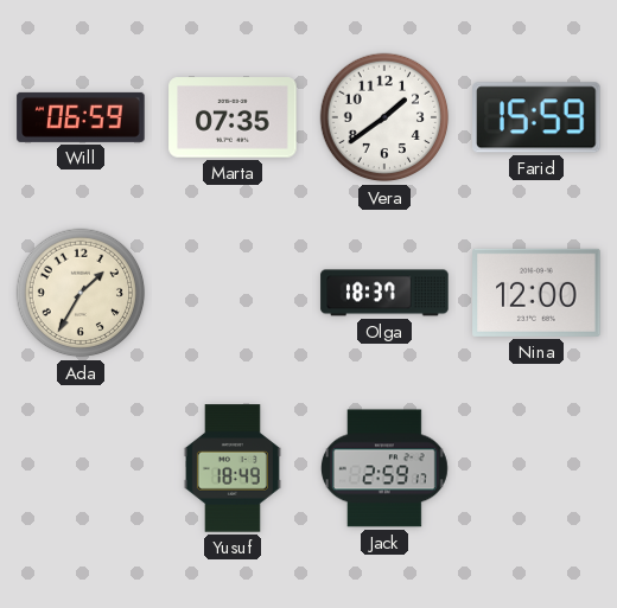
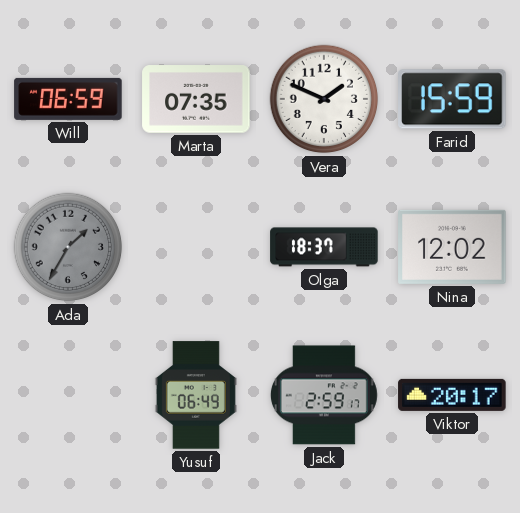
Vera: 1:39 -> 1:49 (324, 99)
Ada dial: cream -> grey (68, 247)
Nina: 12:00 -> 12:02 (452, 247)
Yusuf: 18:49 -> 06:49 (196, 395)
Viktor: none -> 20:17 (452, 395)
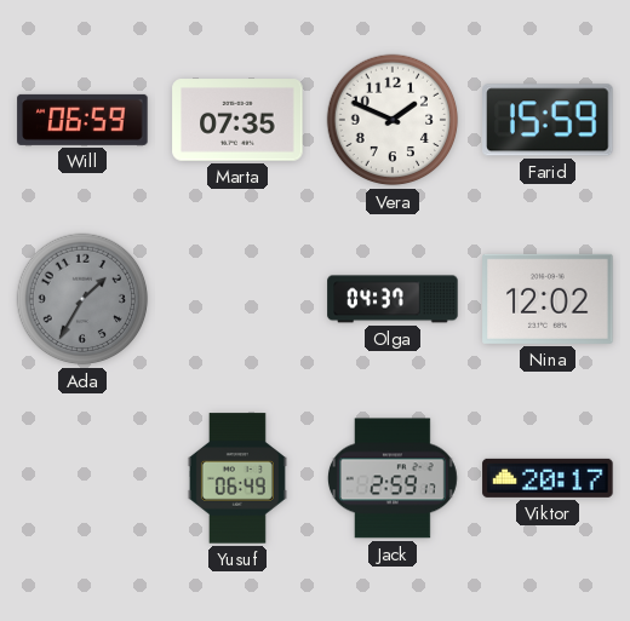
Olga: 18:37 -> 04:37 (393, 299)
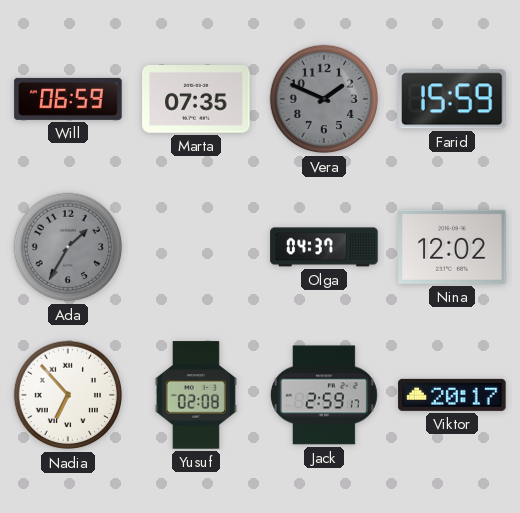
Vera dial: white -> grey (324, 99)
Nadia: none -> 6:53 (68, 395)
Yusuf: 06:49 -> 02:08 (196, 395)
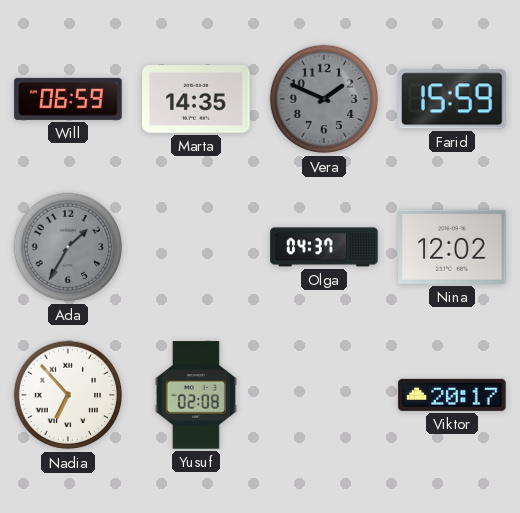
Marta: 07:35 -> 14:35 (196, 99)
Jack: 2:59 -> none (324, 395)
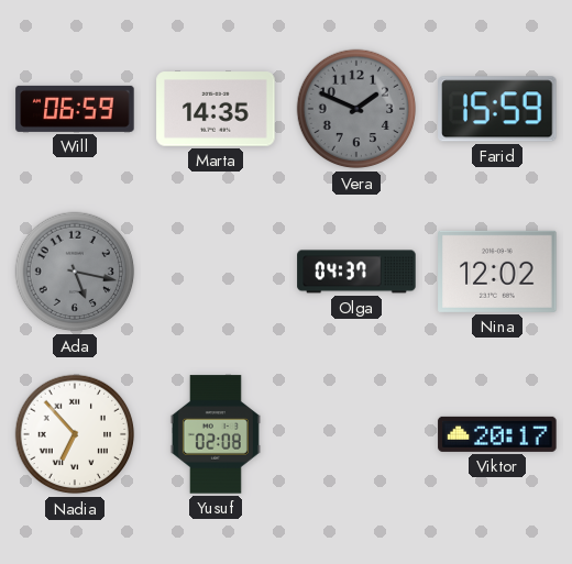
Ada: 1:35 -> 5:17 (75, 272)
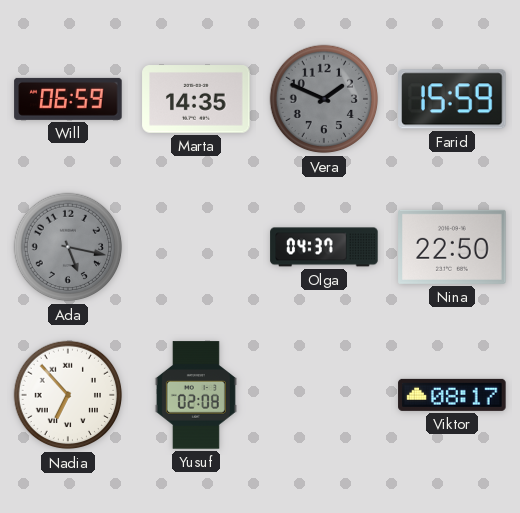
Nina: 12:02 -> 22:50 (452, 247)
Viktor: 20:17 -> 08:17 (452, 395)
